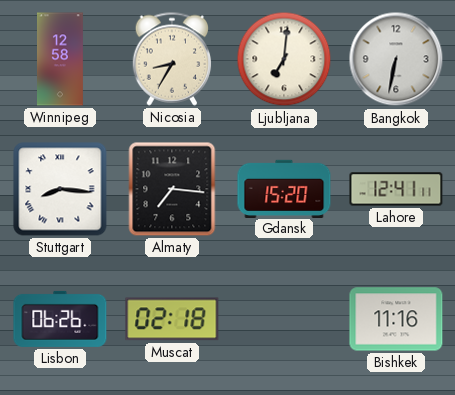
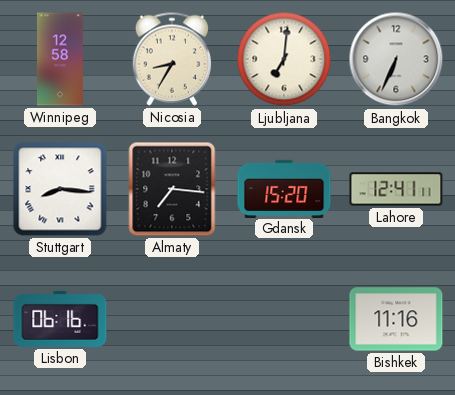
Bangkok: 6:32 -> 6:34 (396, 59)
Lisbon: 06:26 -> 06:16 (60, 319)
Muscat: 02:18 -> none (172, 319)
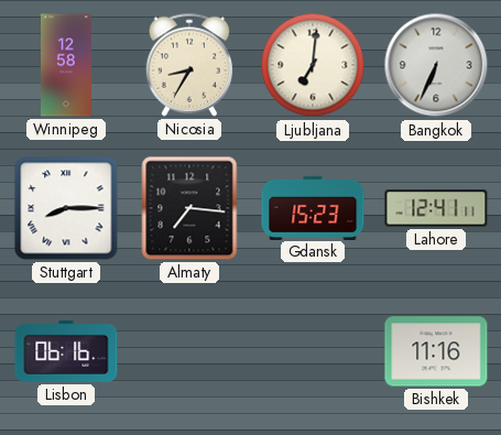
Stuttgart: 8:16 -> 8:15 (66, 208)
Gdansk: 15:20 -> 15:23 (313, 207)
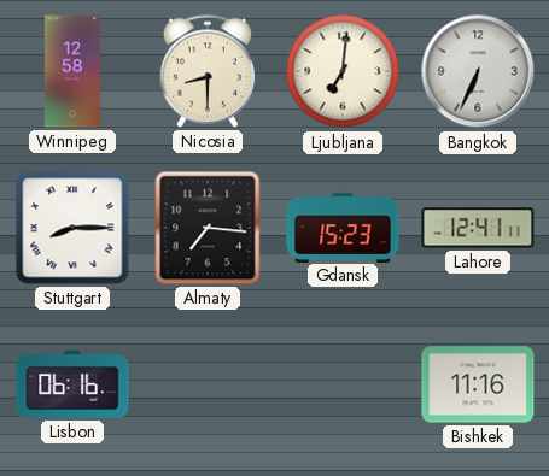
Nicosia: 8:35 -> 8:30 (208, 71)
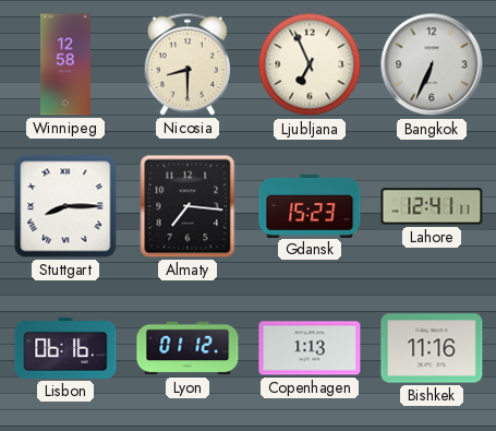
Ljubljana: 7:01 -> 6:56 (310, 64)
Lyon: none -> 01:12 (187, 348)
Copenhagen: none -> 1:13 (310, 348)
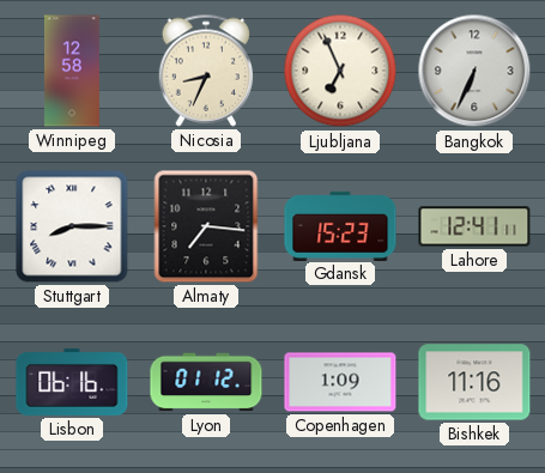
Nicosia: 8:30 -> 8:34 (206, 71)
Copenhagen: 1:13 -> 1:09 (340, 382)
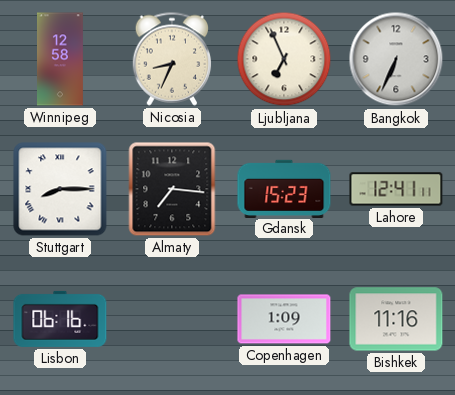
Lyon: 01:12 -> none (206, 382)
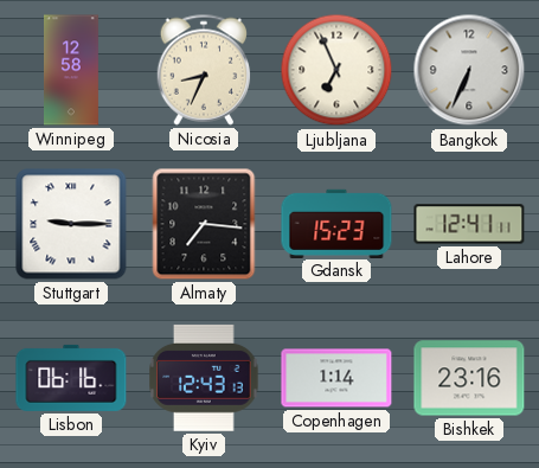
Stuttgart: 8:15 -> 9:15 (71, 224)
Kyiv: none -> 12:43 (204, 378)
Copenhagen: 1:09 -> 1:14 (336, 378)
Bishkek: 11:16 -> 23:16 (469, 378)
